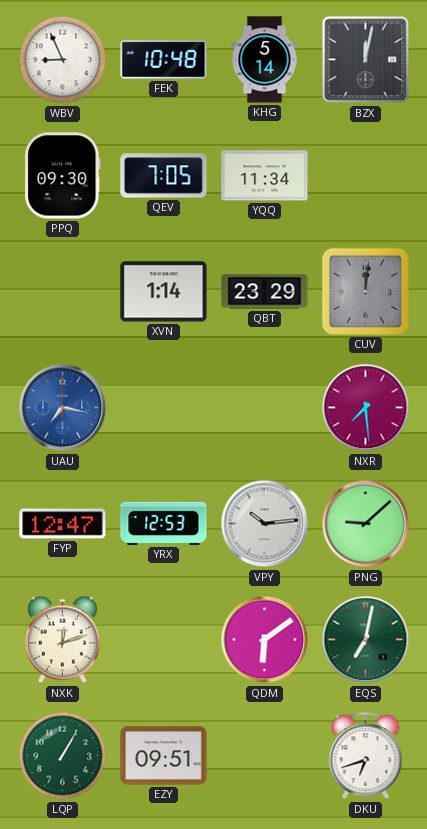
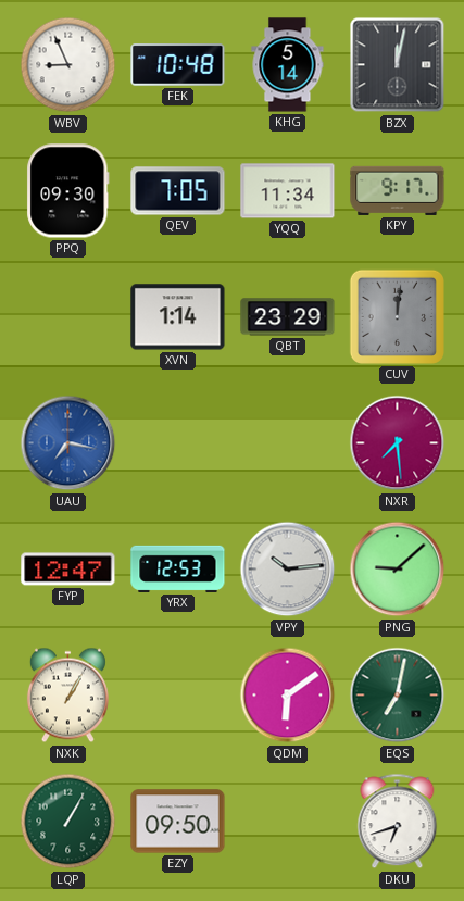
KPY: none -> 9:17 (398, 190)
NXK: 12:12 -> 1:05 (67, 696)
EZY: 09:51 -> 09:50 (178, 822)
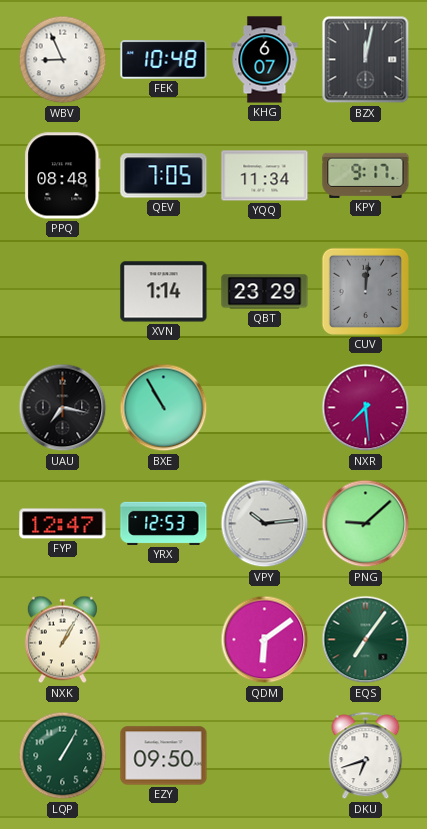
KHG: 5:14 -> 6:07 (265, 60)
PPQ: 09:30 -> 08:48 (63, 176)
UAU dial: blue -> black (63, 408)
BXE: none -> 10:55 (164, 408)
EQS: 7:02 -> 7:06 (366, 640)
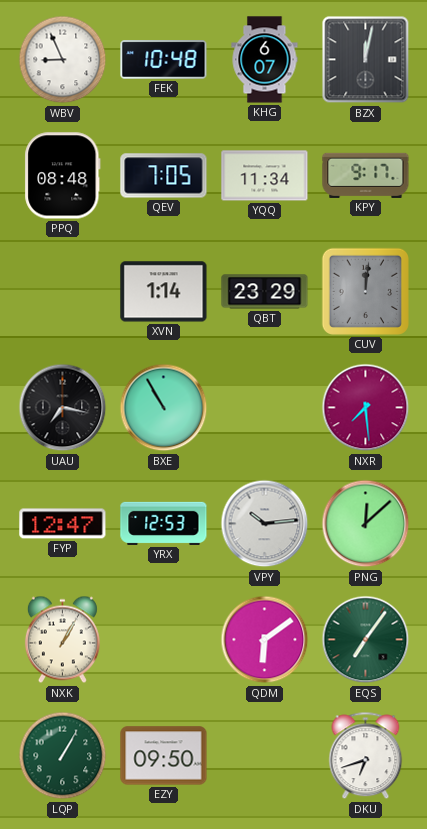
PNG: 9:08 -> 12:08 (366, 524)
